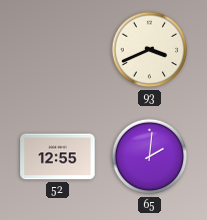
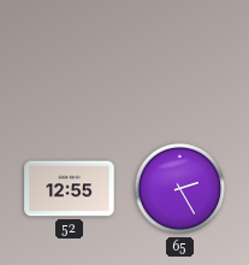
93: 3:41 -> none (150, 50)
65: 2:01 -> 2:25 (180, 189)
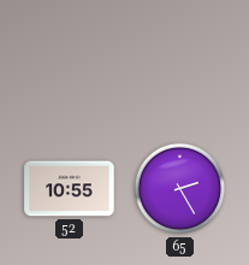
52: 12:55 -> 10:55 (70, 189)
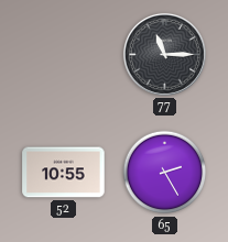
77: none -> 11:15 (164, 54)
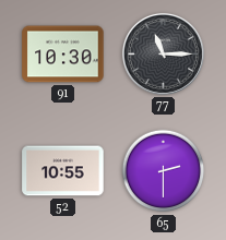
91: none -> 10:30 (63, 55)
65: 2:25 -> 2:30 (164, 171)
